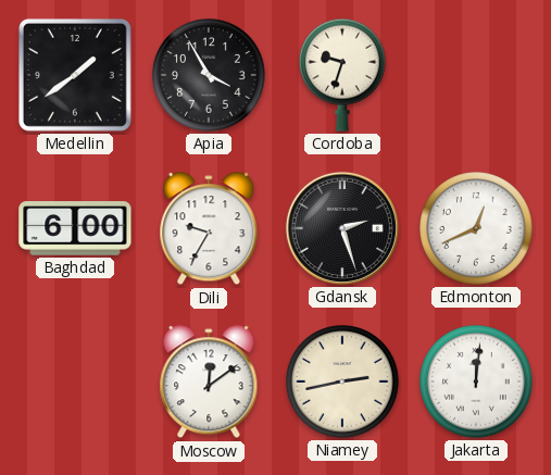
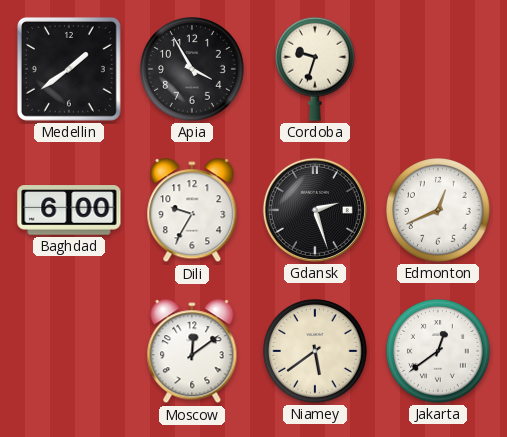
Niamey: 2:43 -> 5:39 (316, 352)
Jakarta: 12:01 -> 12:39 (439, 352)
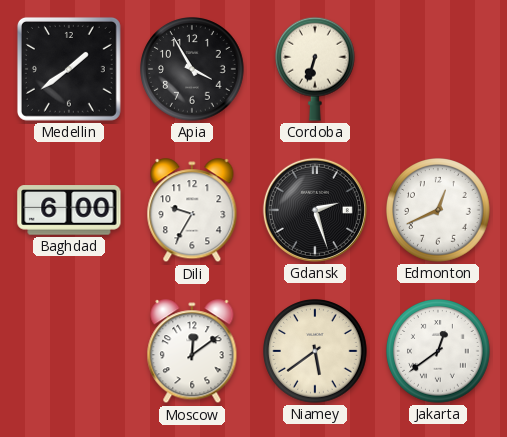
Cordoba: 9:33 -> 6:33 (315, 69)
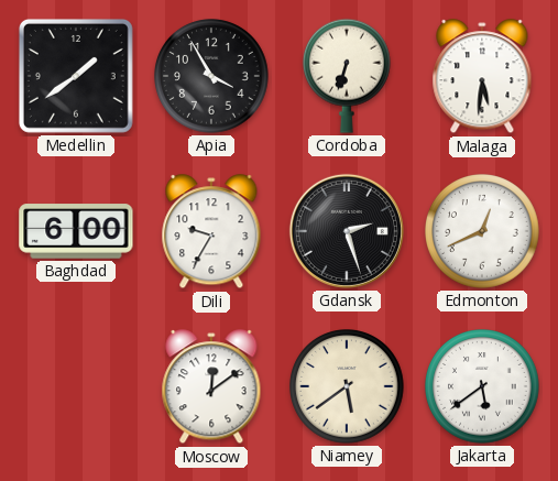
Malaga: none -> 5:31 (482, 77)
Jakarta: 12:39 -> 5:39 (483, 387)
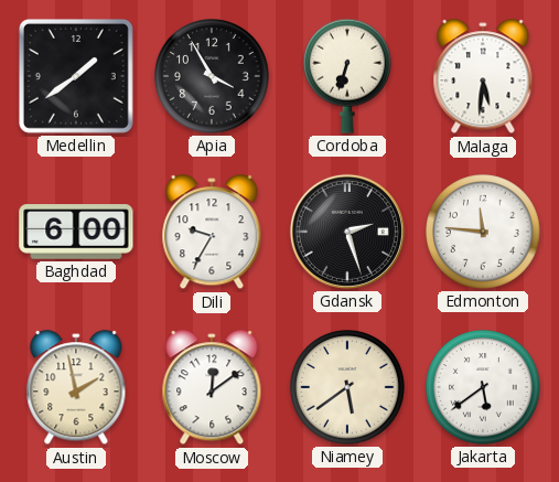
Edmonton: 12:41 -> 11:46 (484, 233)
Austin: none -> 1:58 (76, 388)
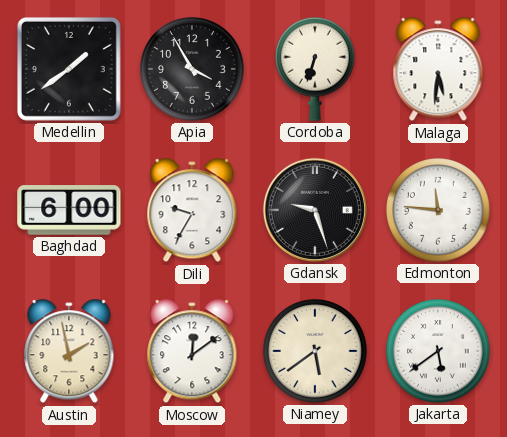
Gdansk: 2:27 -> 9:27 (315, 210)
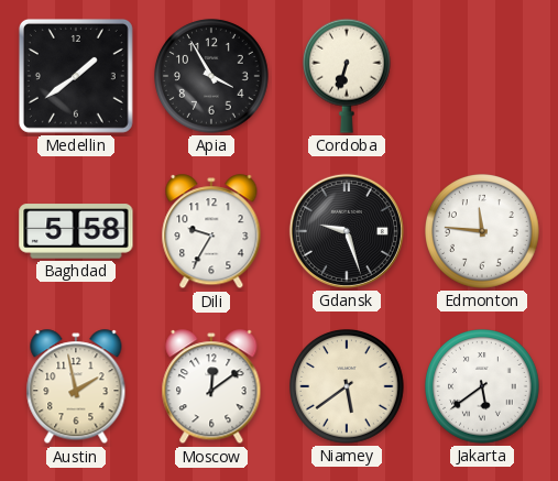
Malaga: 5:31 -> none (438, 70)
Baghdad: 6:00 -> 5:58 (76, 231)
